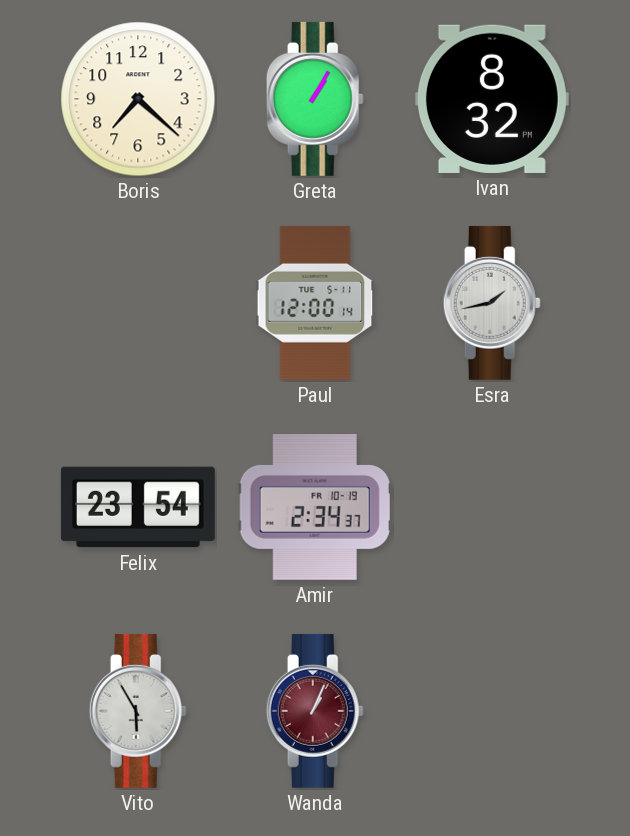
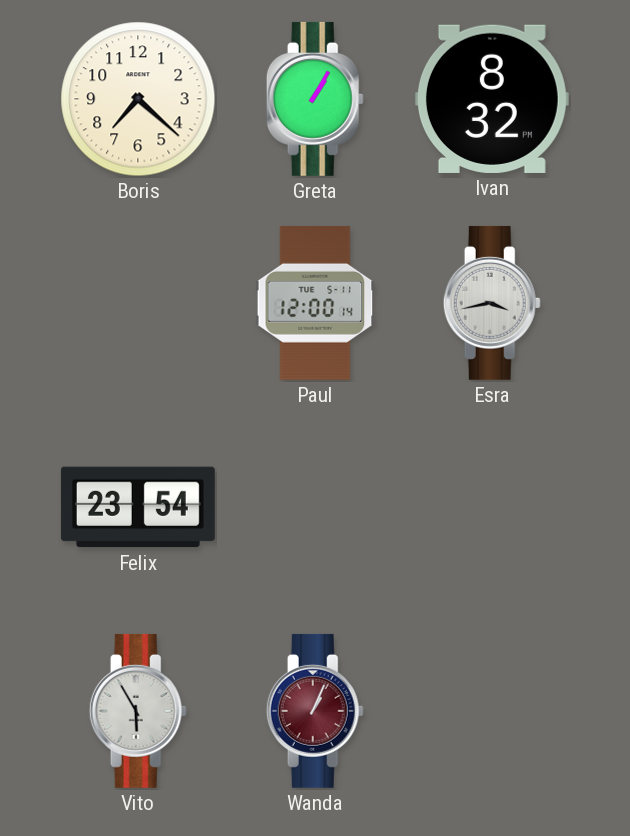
Esra: 1:43 -> 3:43 (492, 303)
Amir: 2:34 -> none (315, 508)
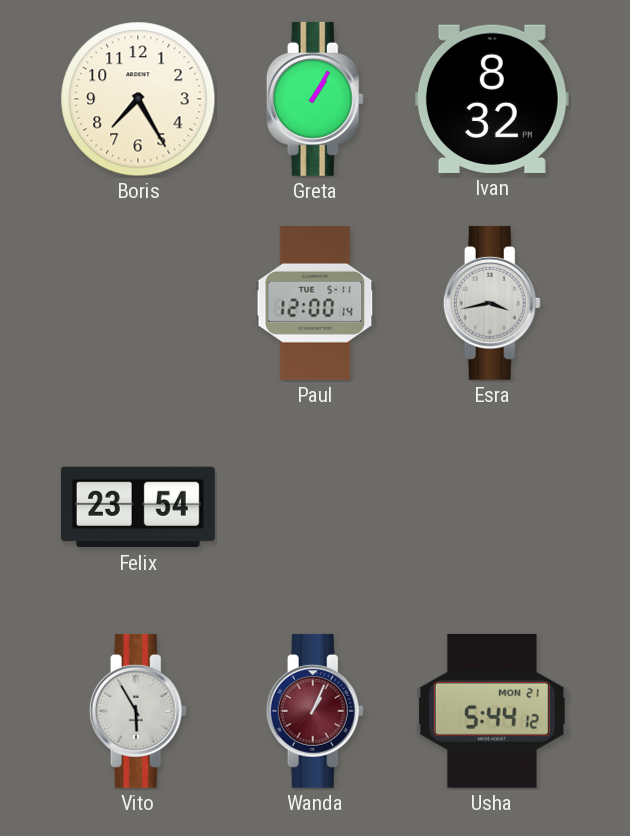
Boris: 7:22 -> 7:25 (138, 99)
Usha: none -> 5:44 (492, 711)
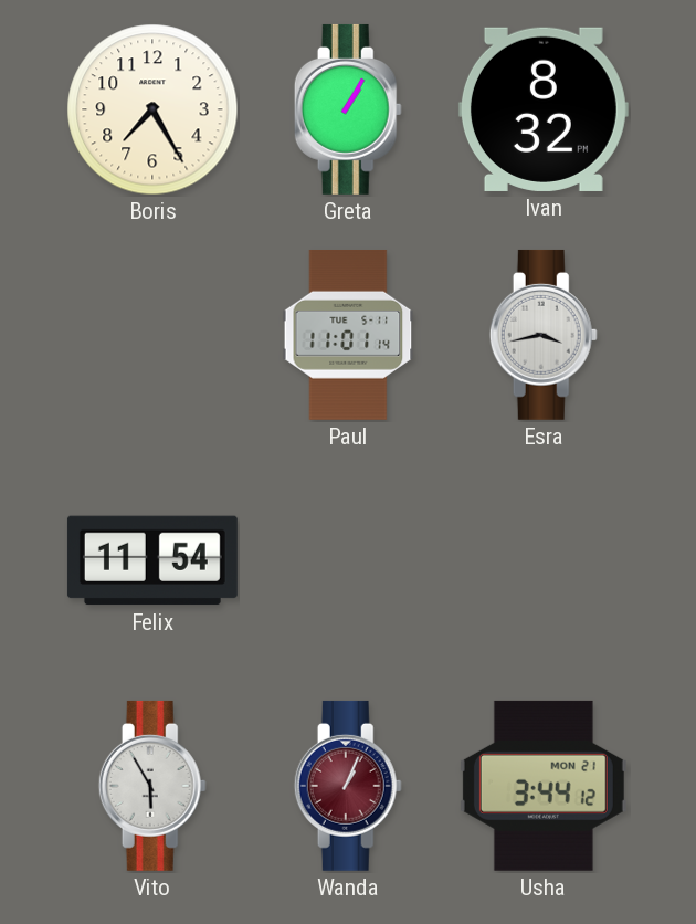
Paul: 12:00 -> 11:01 (348, 335)
Felix: 23:54 -> 11:54 (152, 560)
Usha: 5:44 -> 3:44 (544, 786)
